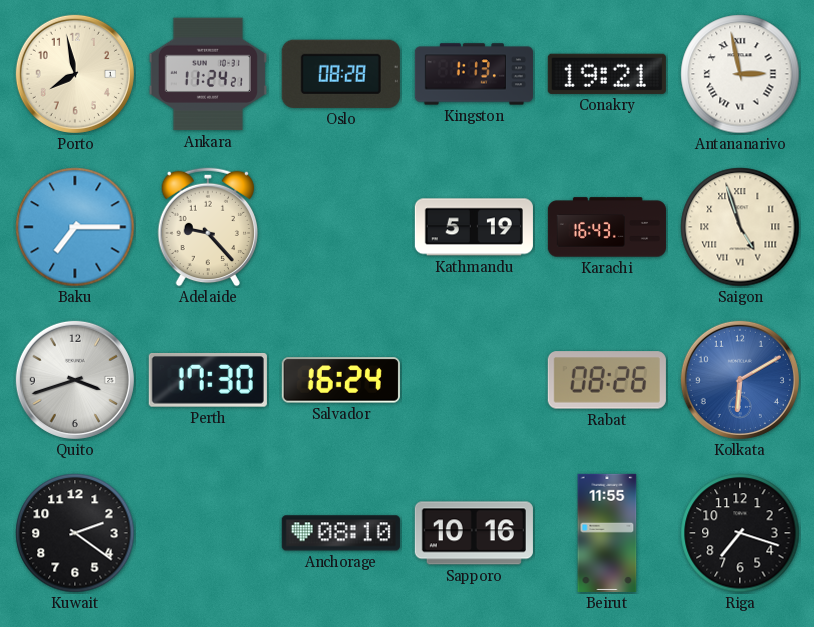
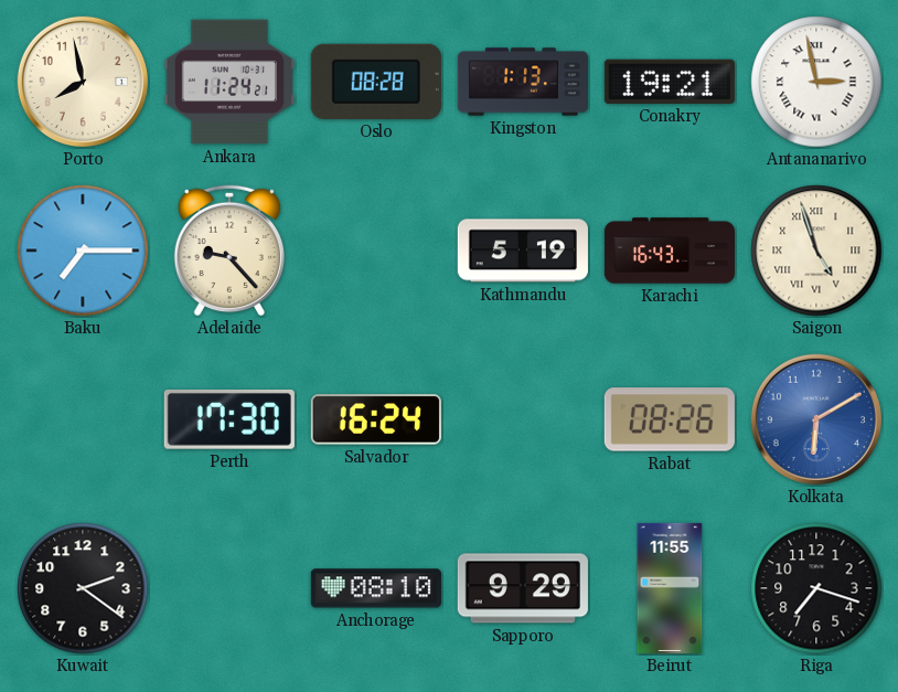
Quito: 3:42 -> none (75, 380)
Sapporo: 10:16 -> 9:29 (523, 588)
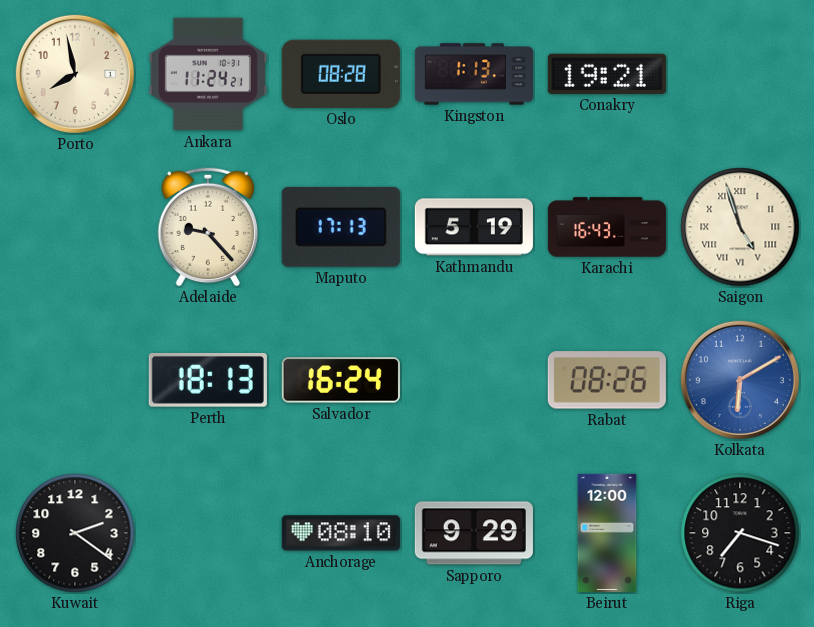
Antananarivo: 2:58 -> none (816, 82)
Baku: 7:15 -> none (83, 251)
Maputo: none -> 17:13 (341, 227)
Perth: 17:30 -> 18:13 (208, 380)
Beirut: 11:55 -> 12:00 (607, 533)
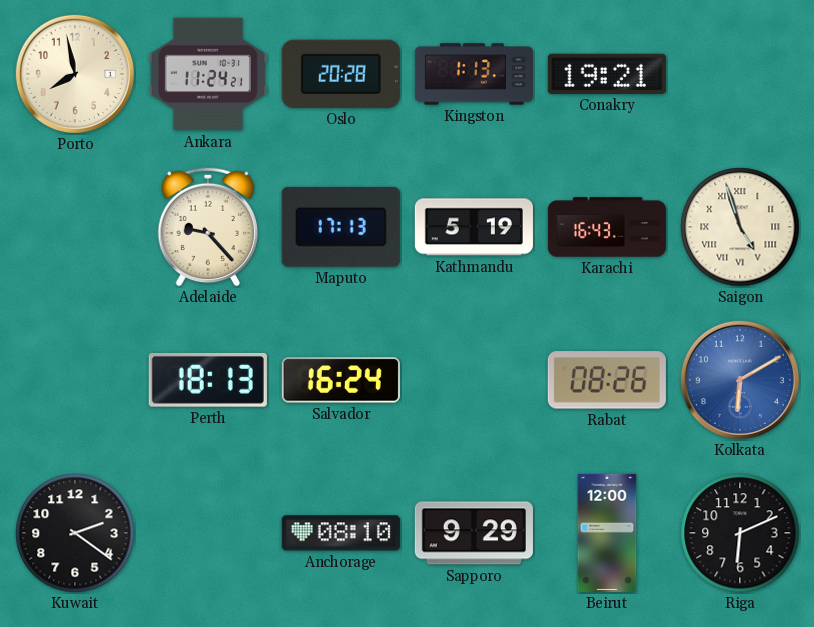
Oslo: 08:28 -> 20:28 (341, 74)
Riga: 7:18 -> 6:11 (740, 533)
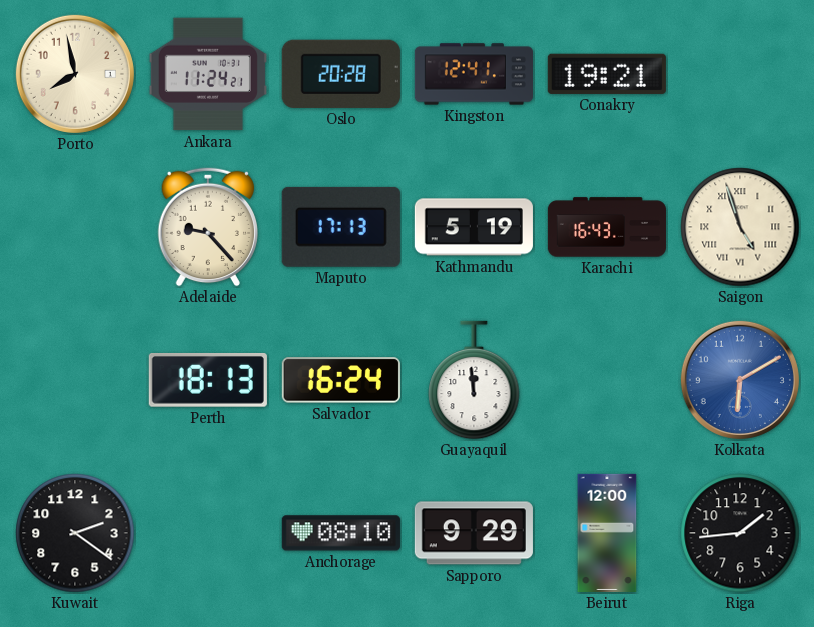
Kingston: 1:13 -> 12:41 (474, 74)
Guayaquil: none -> 11:59 (474, 380)
Rabat: 08:26 -> none (607, 380)
Riga: 6:11 -> 1:44 (740, 533)
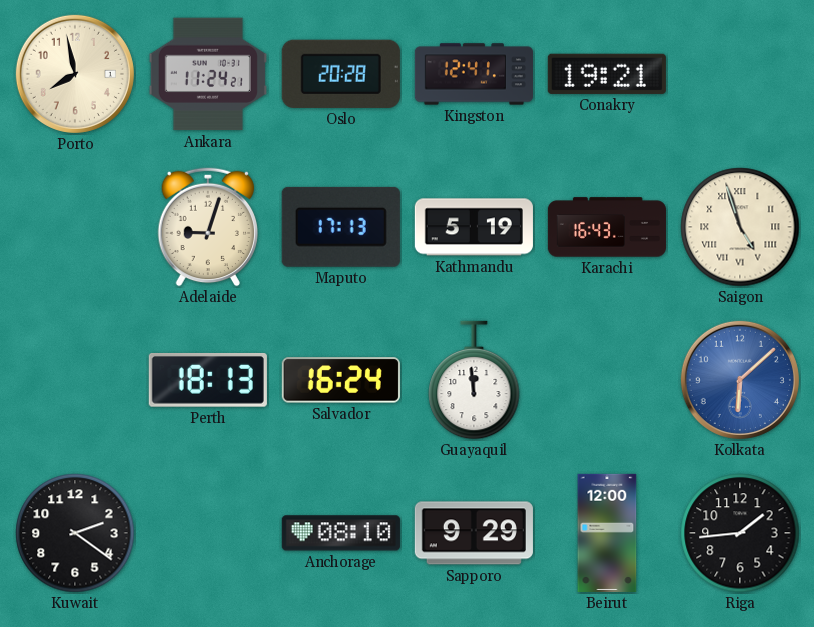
Adelaide: 9:23 -> 9:03 (207, 227)
Kolkata: 6:10 -> 6:08 (740, 380)
